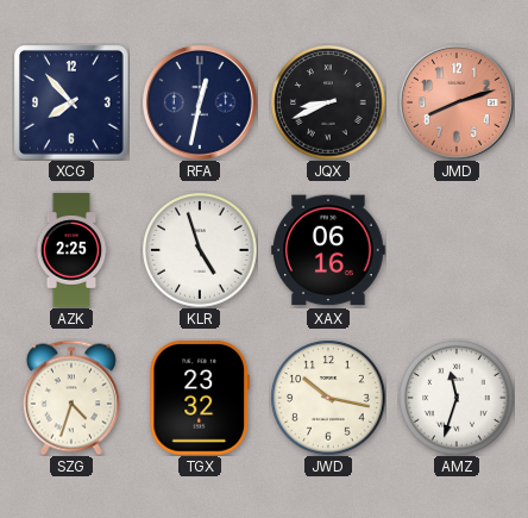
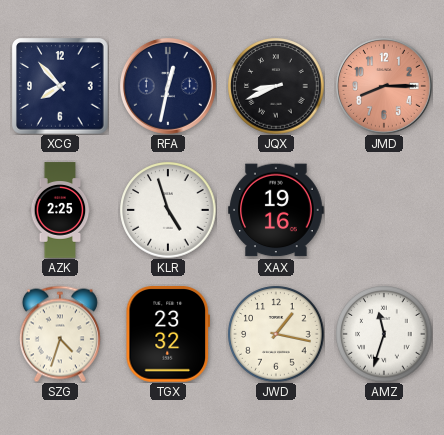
JMD: 8:12 -> 8:15 (384, 86)
XAX: 06:16 -> 19:16 (276, 210)
JWD: 10:17 -> 1:17 (276, 334)
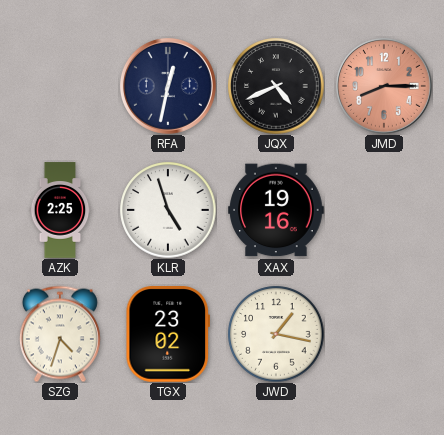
XCG: 7:53 -> none (61, 87)
JQX: 8:41 -> 4:41 (276, 86)
TGX: 23:32 -> 23:02 (167, 335)
AMZ: 11:33 -> none (384, 334)
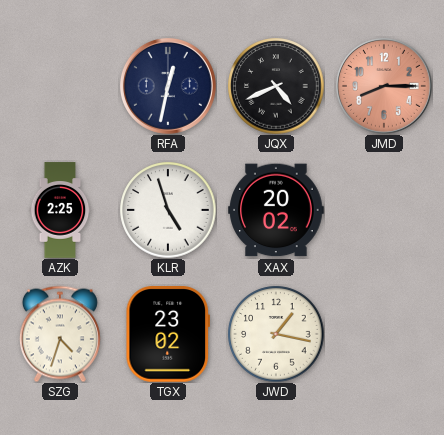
XAX: 19:16 -> 20:02 (276, 210)
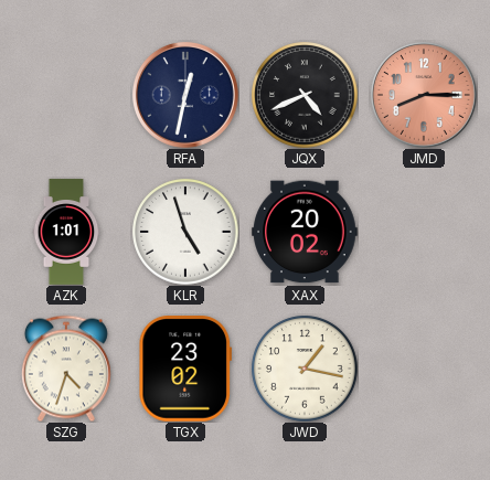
AZK: 2:25 -> 1:01 (66, 232)
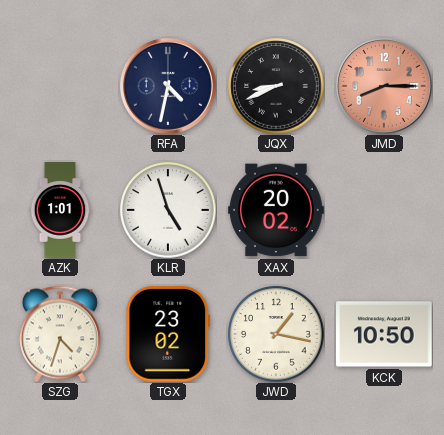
RFA: 12:32 -> 4:32 (168, 86)
JQX: 4:41 -> 8:41 (276, 86)
KCK: none -> 10:50 (385, 334)
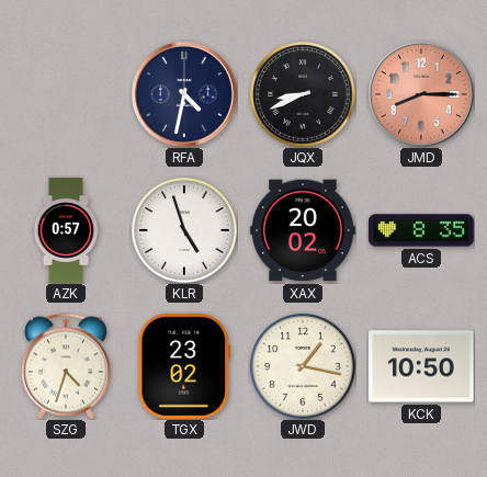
AZK: 1:01 -> 0:57 (66, 230)
ACS: none -> 8:35 (421, 230)
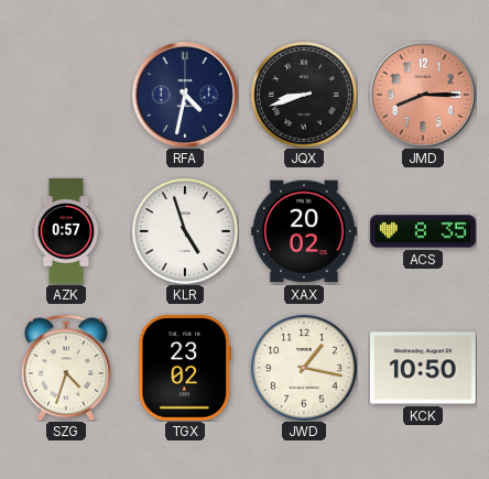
JQX: 8:41 -> 8:42 (304, 95)
